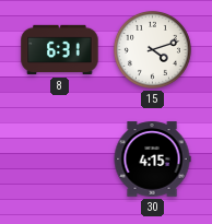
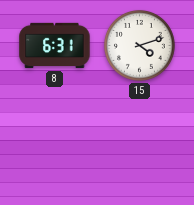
30: 4:15 -> none (152, 160)
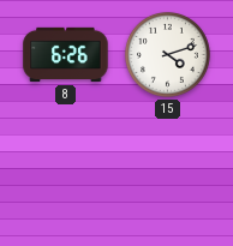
8: 6:31 -> 6:26 (66, 55)
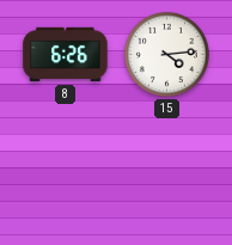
15: 4:12 -> 4:14 (166, 54)
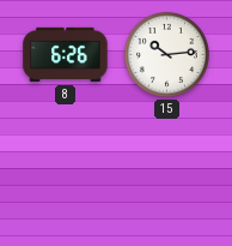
15: 4:14 -> 10:14 (166, 54)
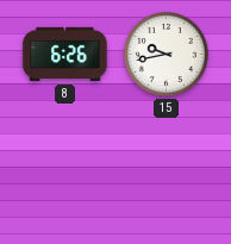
15: 10:14 -> 9:43 (166, 54)
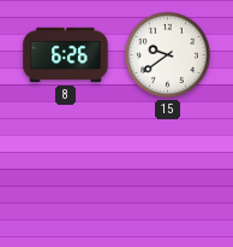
15: 9:43 -> 9:39 (167, 54)
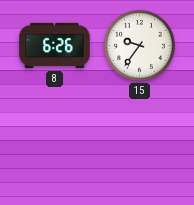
15: 9:39 -> 9:36 (139, 45)
